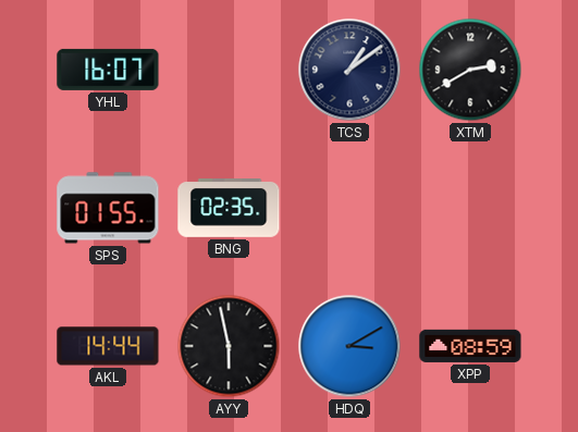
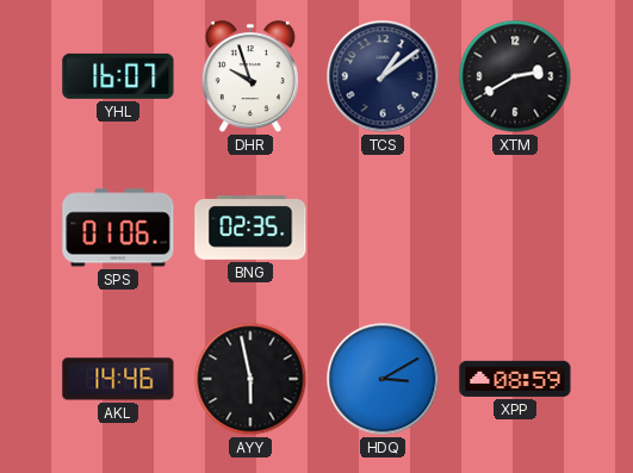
DHR: none -> 9:57 (250, 77)
SPS: 01:55 -> 01:06 (118, 228)
AKL: 14:44 -> 14:46 (118, 379)
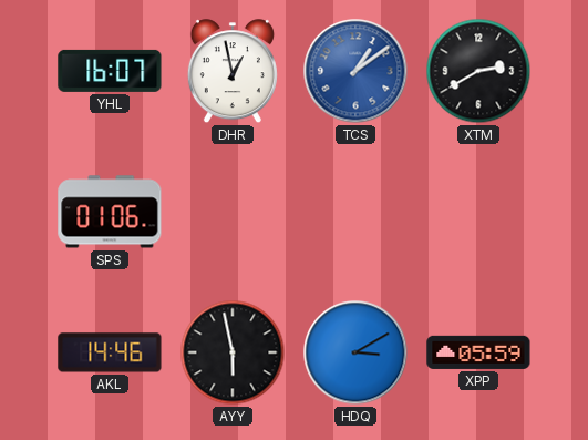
DHR: 9:57 -> 12:58 (233, 72)
TCS dial: navy -> blue (355, 71)
BNG: 02:35 -> none (250, 229)
XPP: 08:59 -> 05:59 (478, 352)
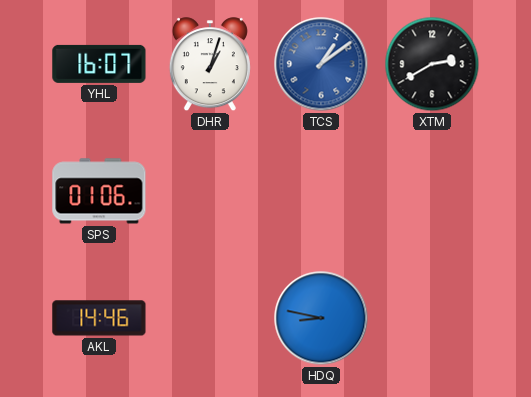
DHR: 12:58 -> 1:03 (210, 65)
AYY: 5:58 -> none (233, 352)
HDQ: 3:10 -> 8:47 (321, 318)
XPP: 05:59 -> none (478, 352)
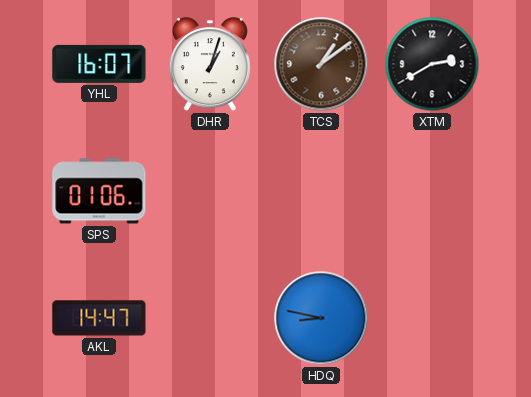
TCS dial: blue -> brown (321, 64)
AKL: 14:46 -> 14:47 (99, 318)
